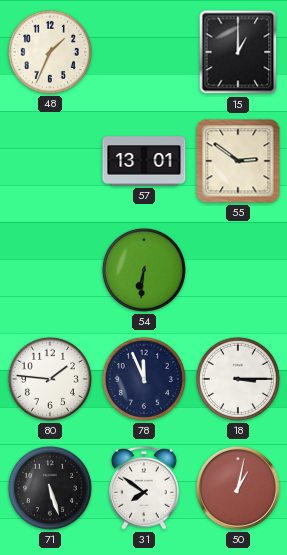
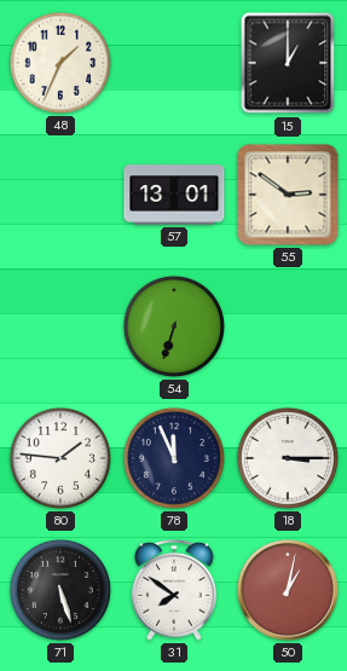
54: 6:31 -> 6:33 (174, 326)
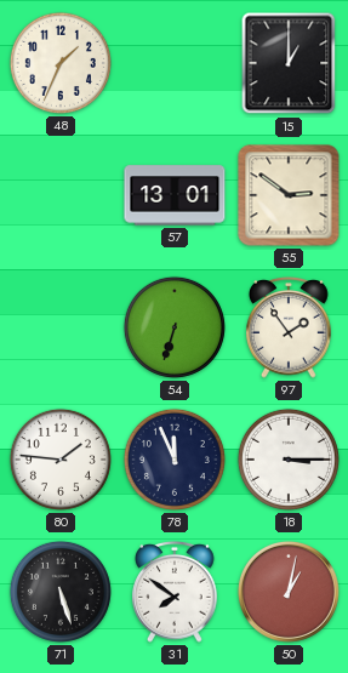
97: none -> 1:54 (289, 329)
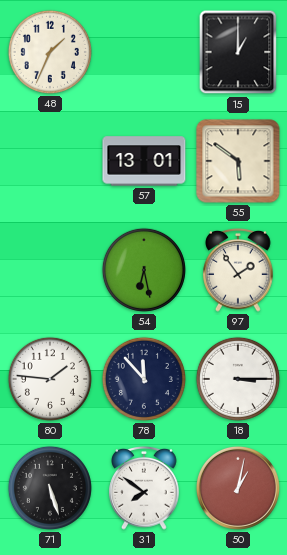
55: 2:51 -> 5:51 (238, 161)
54: 6:33 -> 6:28 (144, 270)
78: 11:56 -> 11:53 (144, 379)
